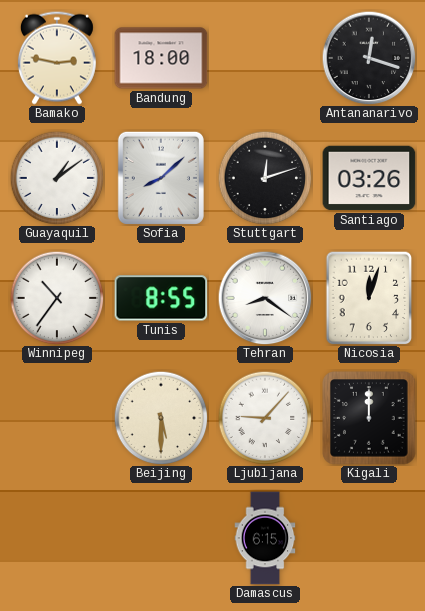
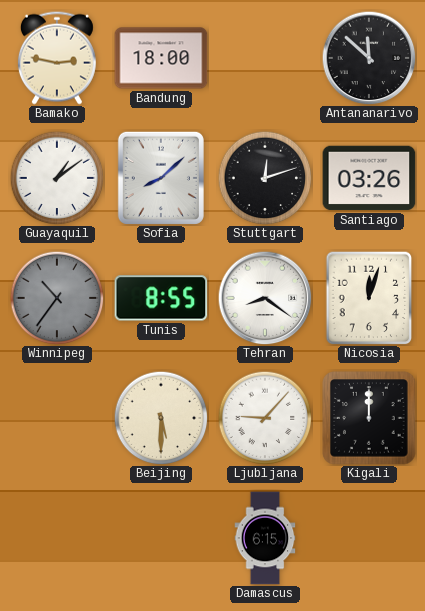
Antananarivo: 12:18 -> 11:52 (369, 58)
Winnipeg dial: white -> grey (57, 298)
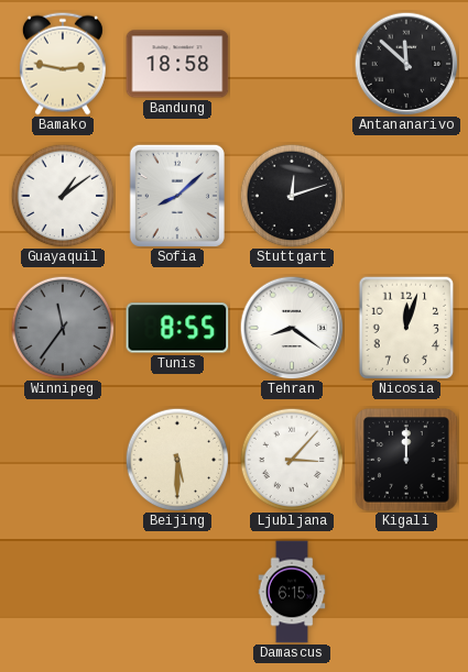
Bandung: 18:00 -> 18:58 (177, 64)
Santiago: 03:26 -> none (369, 178)
Winnipeg: 10:36 -> 11:36 (63, 328)
Ljubljana: 9:07 -> 3:07 (292, 460)
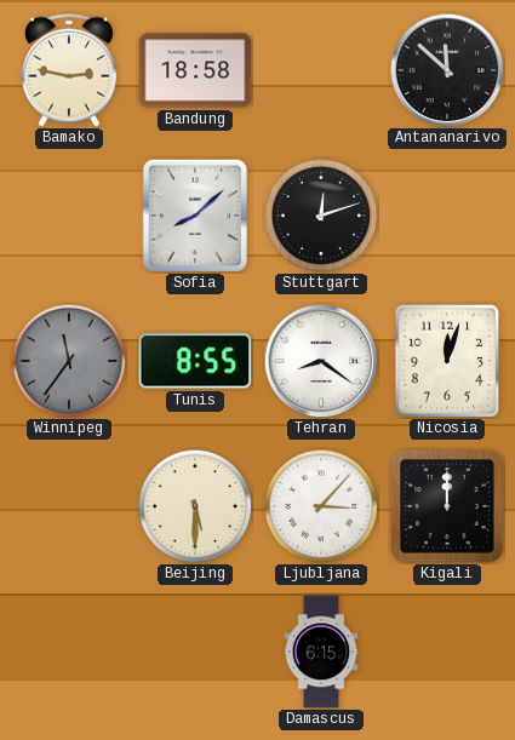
Guayaquil: 1:09 -> none (63, 196)
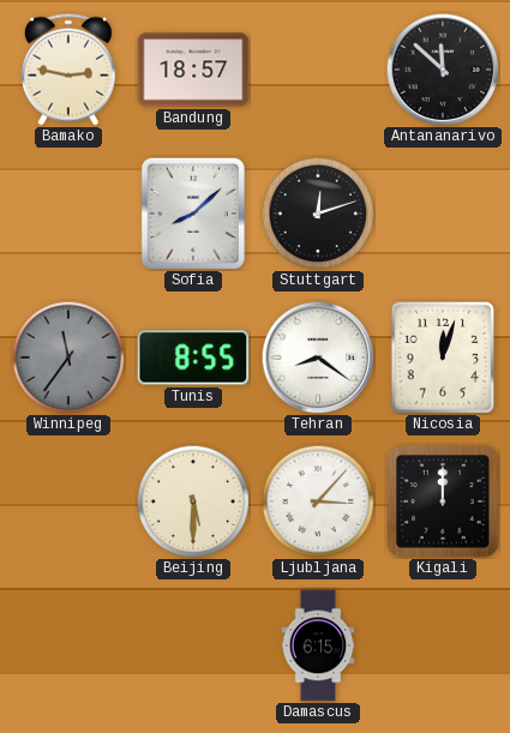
Bandung: 18:58 -> 18:57 (193, 70)
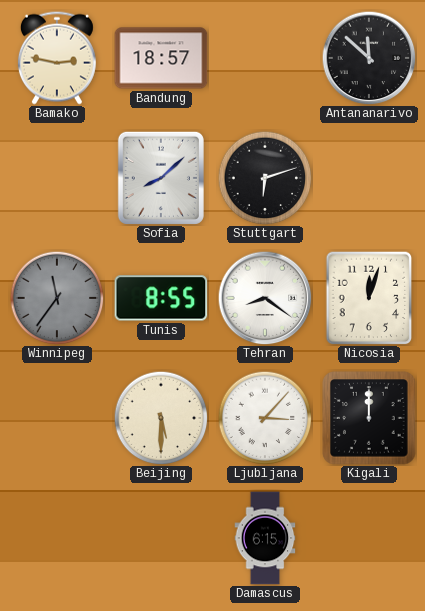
Stuttgart: 12:12 -> 6:12 (265, 178)
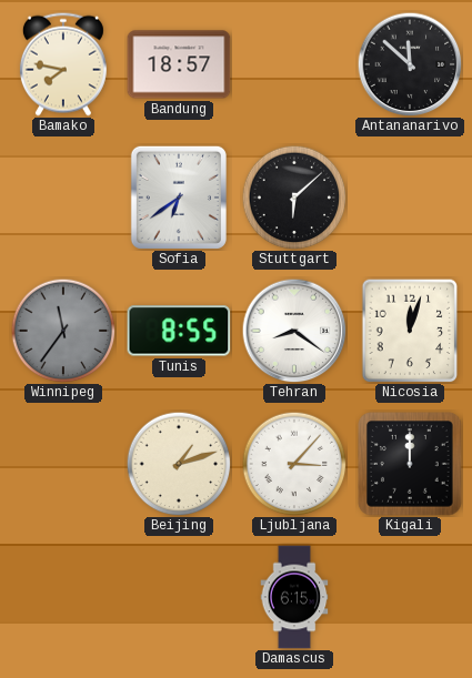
Bamako: 2:47 -> 7:47 (63, 64)
Sofia: 8:08 -> 6:39 (179, 198)
Stuttgart: 6:12 -> 6:08 (294, 198)
Beijing: 5:30 -> 1:12 (179, 464)
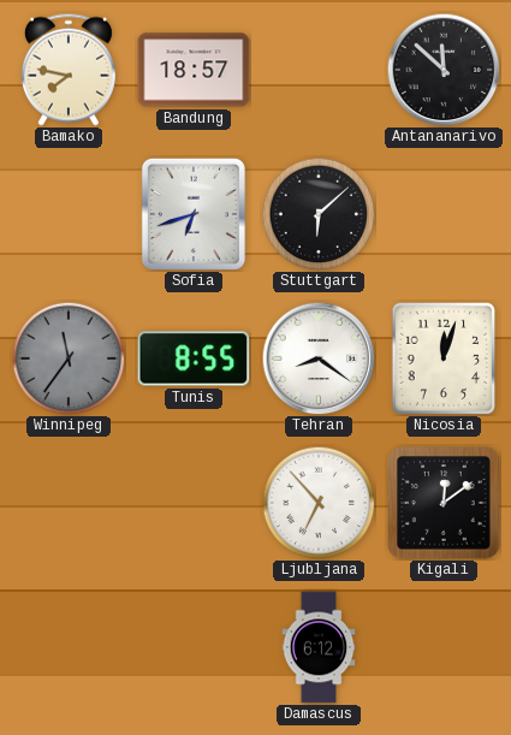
Sofia: 6:39 -> 6:42 (194, 214)
Beijing: 1:12 -> none (179, 464)
Ljubljana: 3:07 -> 6:53 (319, 503)
Kigali: 12:00 -> 12:09 (444, 503)
Damascus: 6:15 -> 6:12 (319, 647)
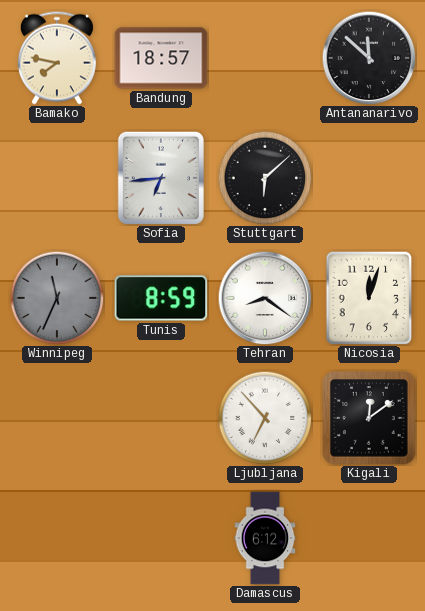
Sofia: 6:42 -> 6:44 (161, 178)
Winnipeg: 11:36 -> 11:34 (57, 298)
Tunis: 8:55 -> 8:59 (161, 298)
